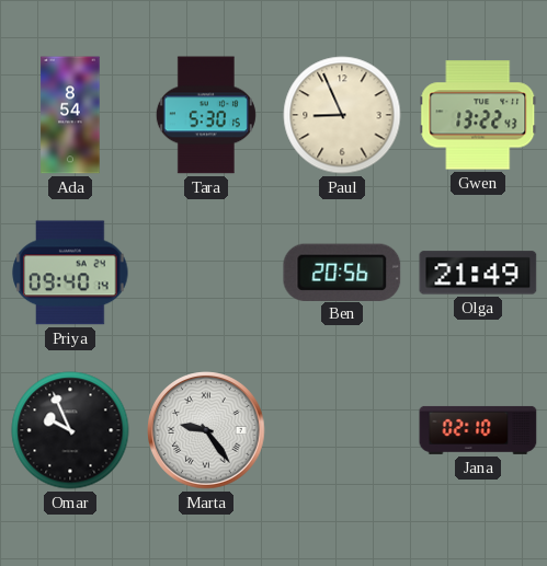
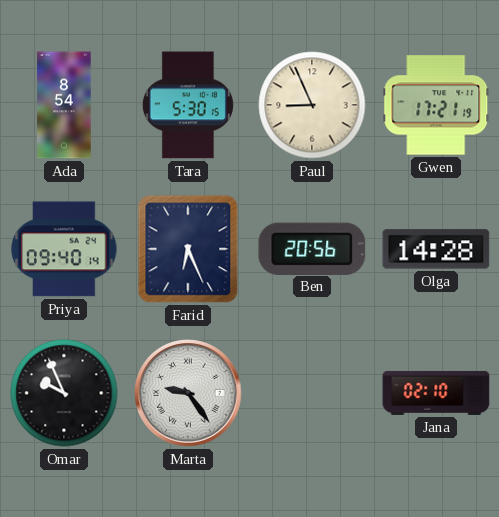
Gwen: 13:22 -> 17:21 (436, 105)
Farid: none -> 6:26 (188, 249)
Olga: 21:49 -> 14:28 (436, 249)
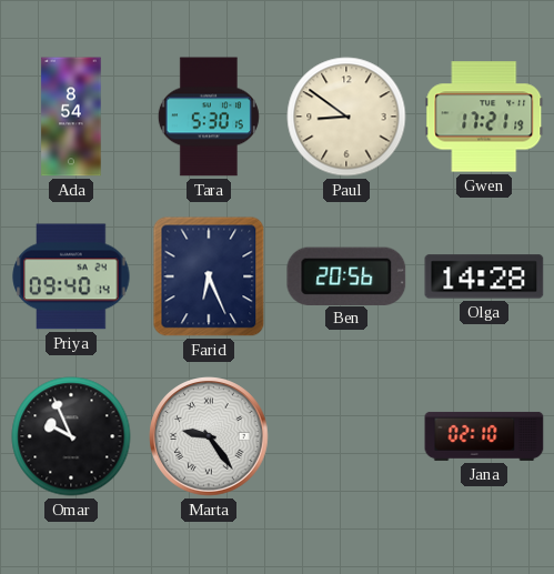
Paul: 8:56 -> 8:51 (346, 117)
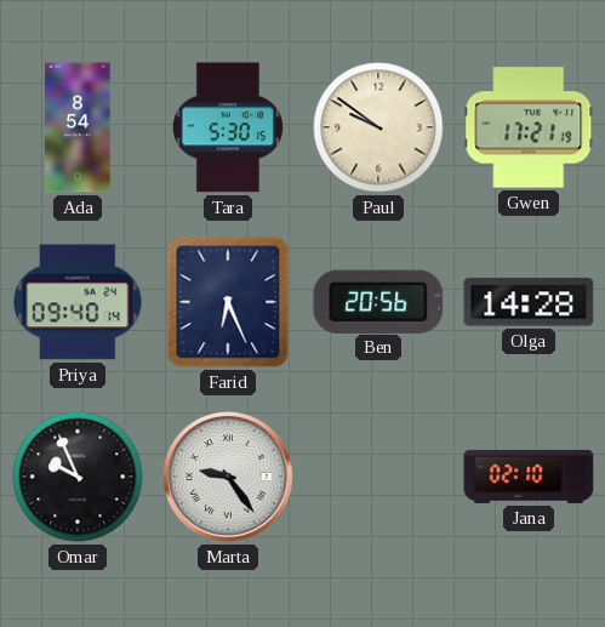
Paul: 8:51 -> 9:51 (378, 127)
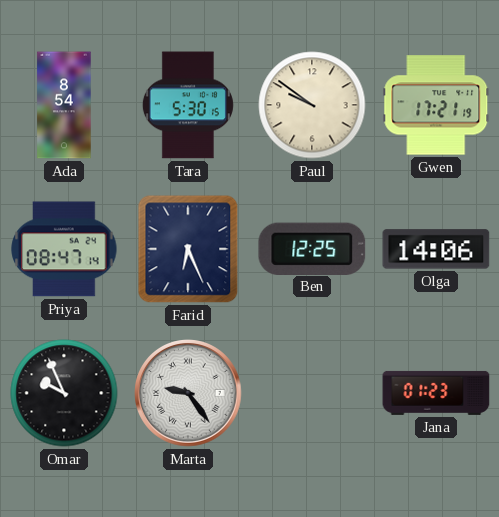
Priya: 09:40 -> 08:47 (64, 249)
Ben: 20:56 -> 12:25 (312, 248)
Olga: 14:28 -> 14:06 (436, 249)
Jana: 02:10 -> 01:23 (436, 393)
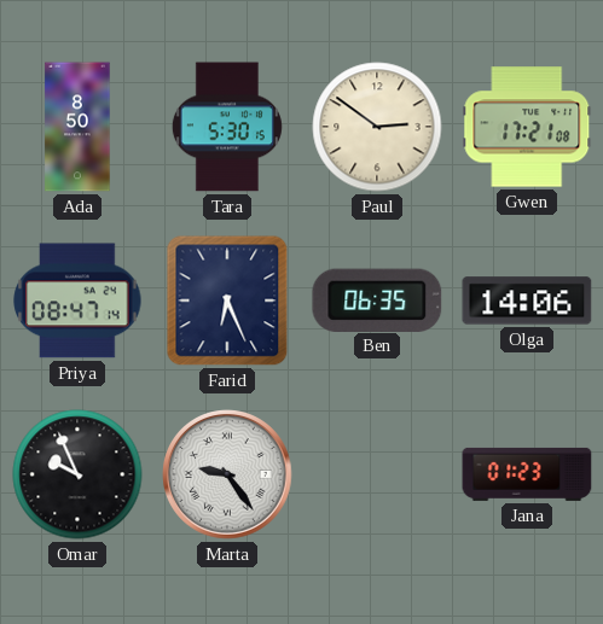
Ada: 8:54 -> 8:50 (77, 127)
Paul: 9:51 -> 2:51 (377, 127)
Gwen: 17:21:19 -> 17:21:08 (527, 127)
Ben: 12:25 -> 06:35 (377, 299)
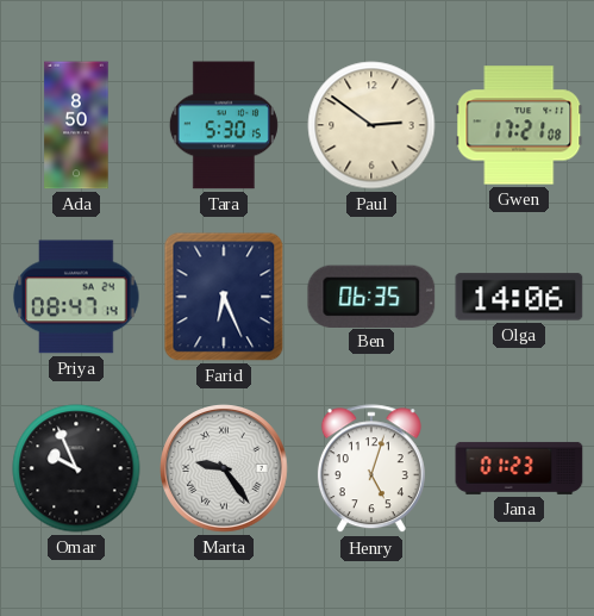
Henry: none -> 5:03 (371, 469)
